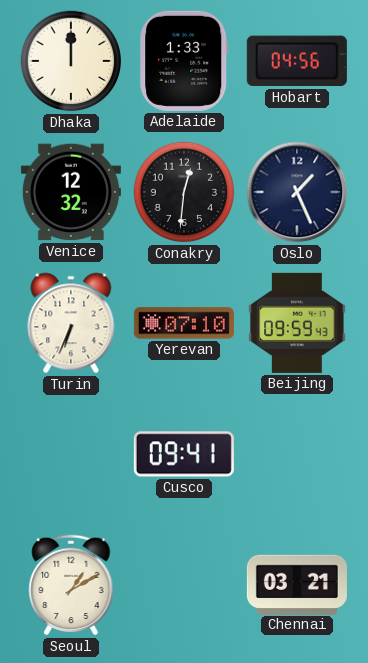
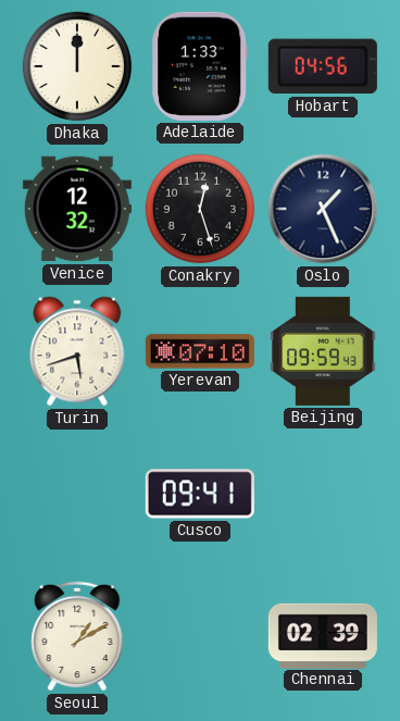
Conakry: 12:31 -> 12:27 (200, 209)
Turin: 6:34 -> 5:42 (77, 351)
Chennai: 03:21 -> 02:39 (323, 635)
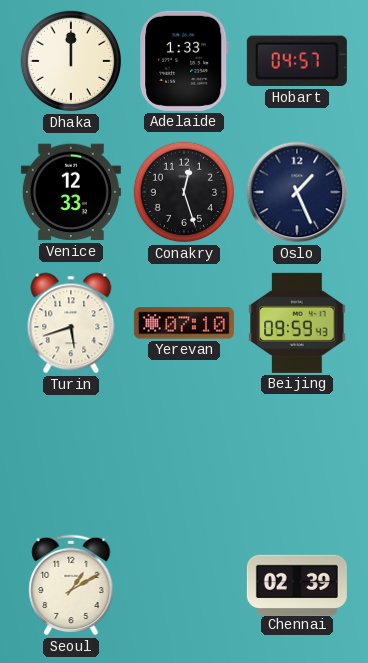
Hobart: 04:56 -> 04:57 (297, 61)
Venice: 12:32 -> 12:33 (71, 192)
Cusco: 09:41 -> none (200, 494)
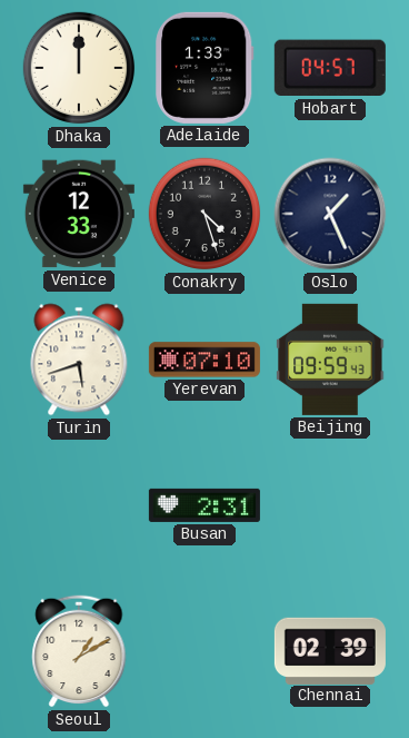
Conakry: 12:27 -> 4:27 (205, 214)
Busan: none -> 2:31 (205, 505)
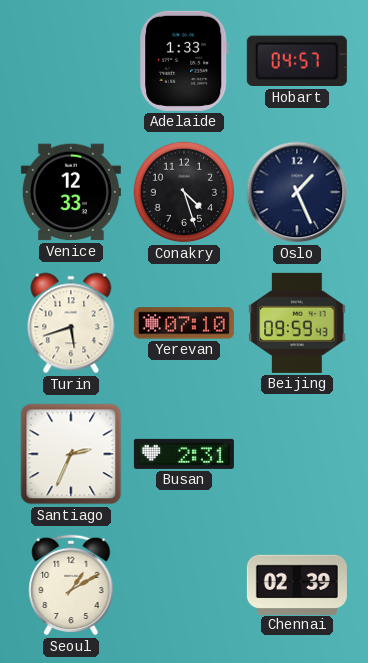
Dhaka: 12:00 -> none (79, 68)
Santiago: none -> 2:34 (71, 454)
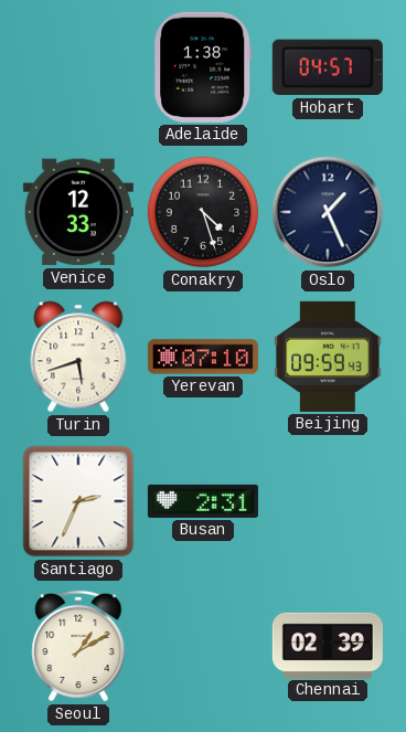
Adelaide: 1:33 -> 1:38 (203, 67)
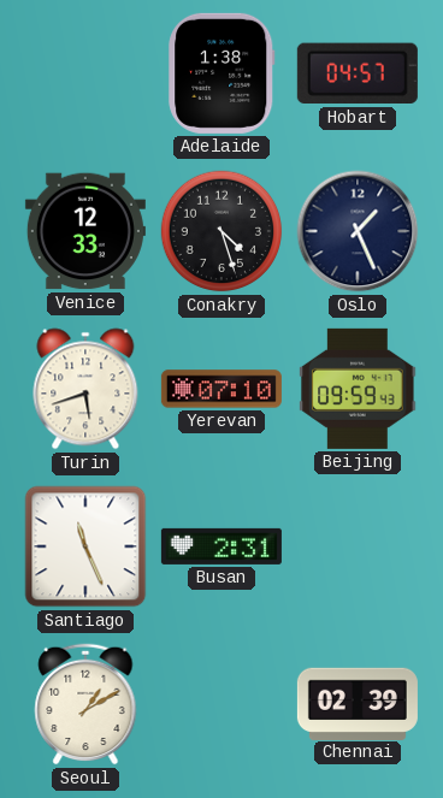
Santiago: 2:34 -> 11:26 (85, 546)
